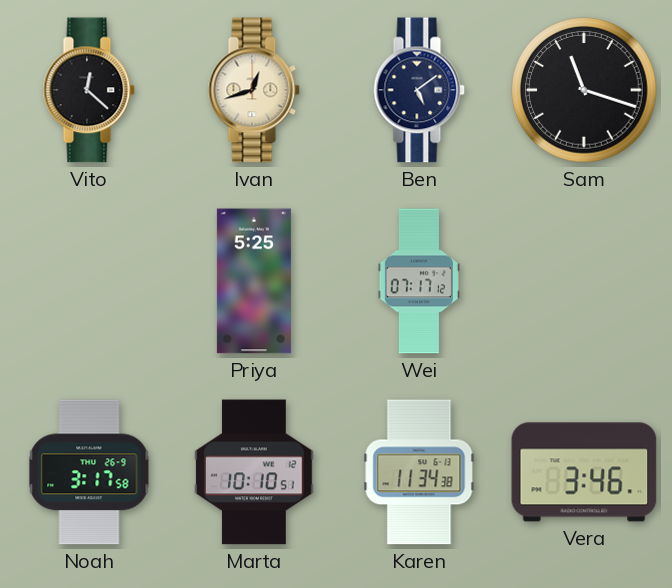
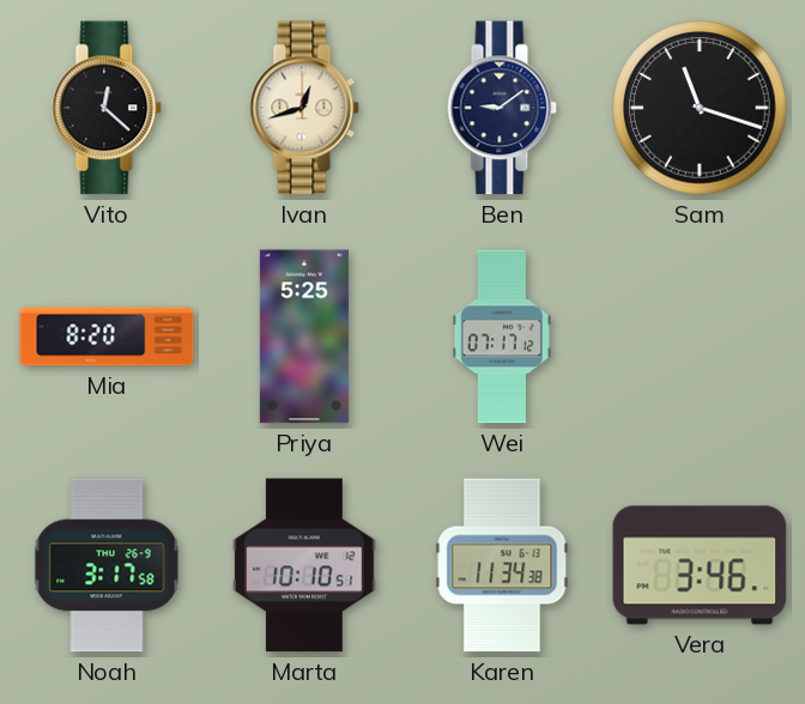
Ben: 5:09 -> 9:09 (502, 108)
Mia: none -> 8:20 (107, 336)
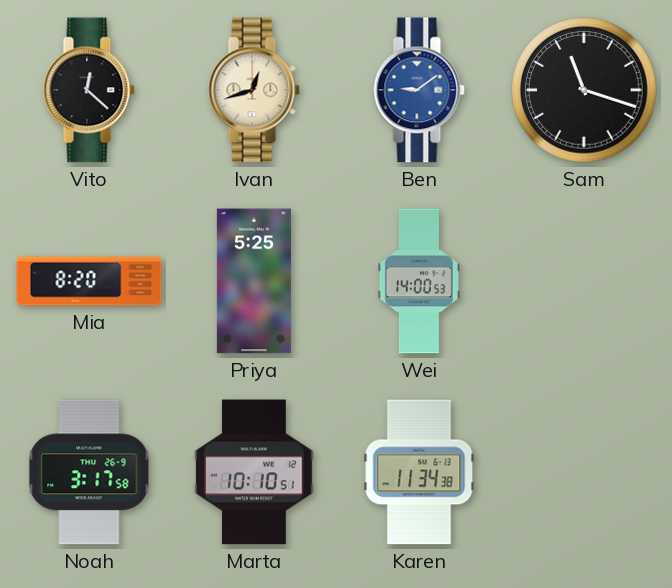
Ben dial: navy -> blue (419, 90)
Wei: 07:17 -> 14:00 (419, 281)
Vera: 3:46 -> none (700, 565)
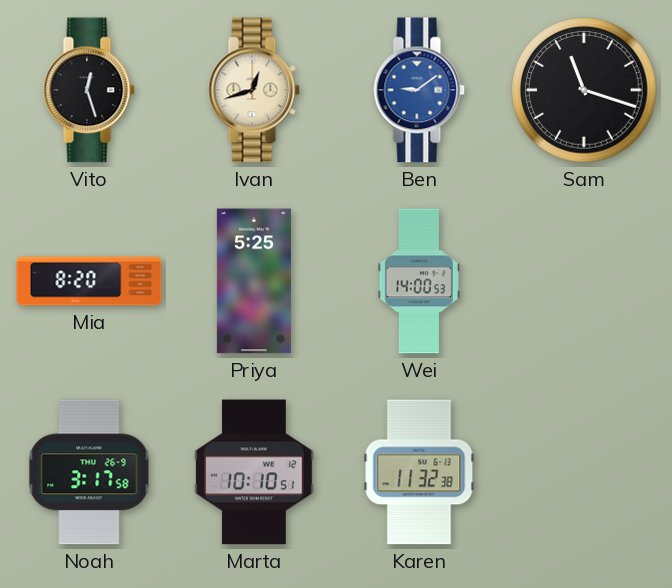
Vito: 12:22 -> 12:27 (89, 90)
Karen: 11:34 -> 11:32 (419, 472)
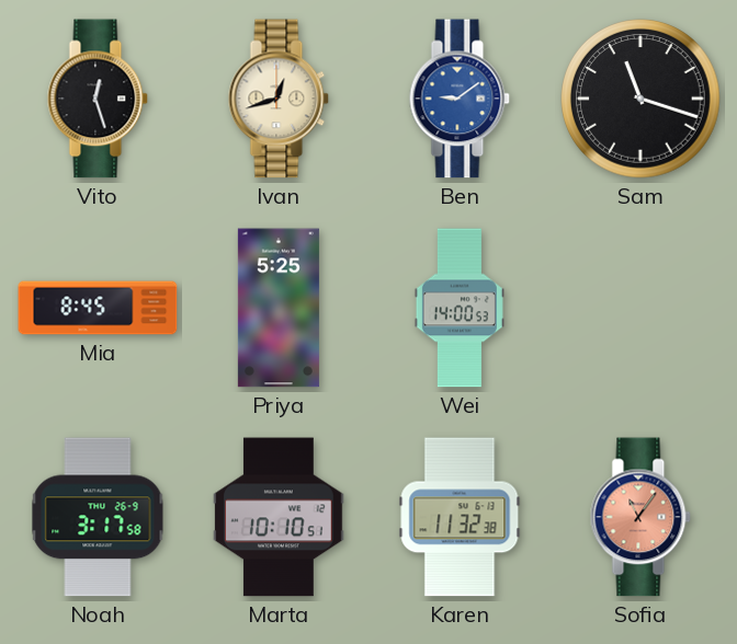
Mia: 8:20 -> 8:45 (98, 308)
Sofia: none -> 11:06 (640, 517)
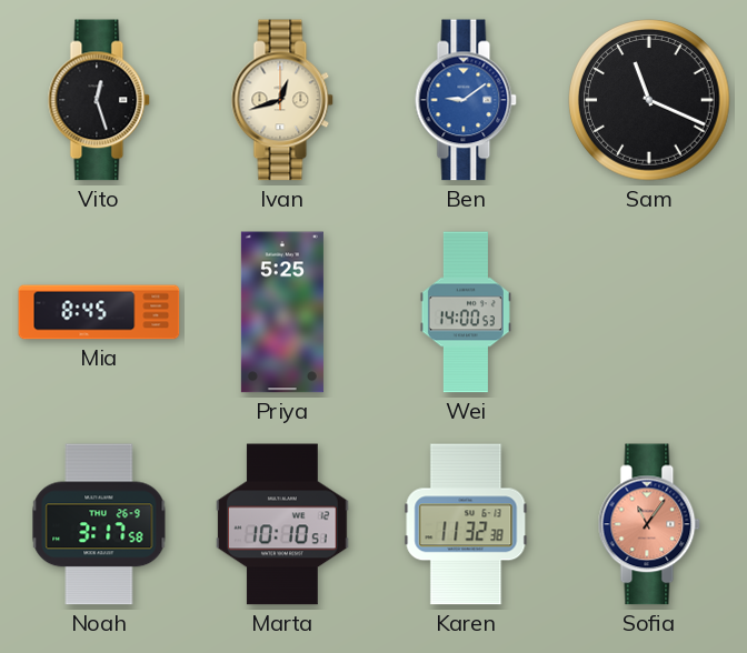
Sam: 11:18 -> 11:19 (649, 100)
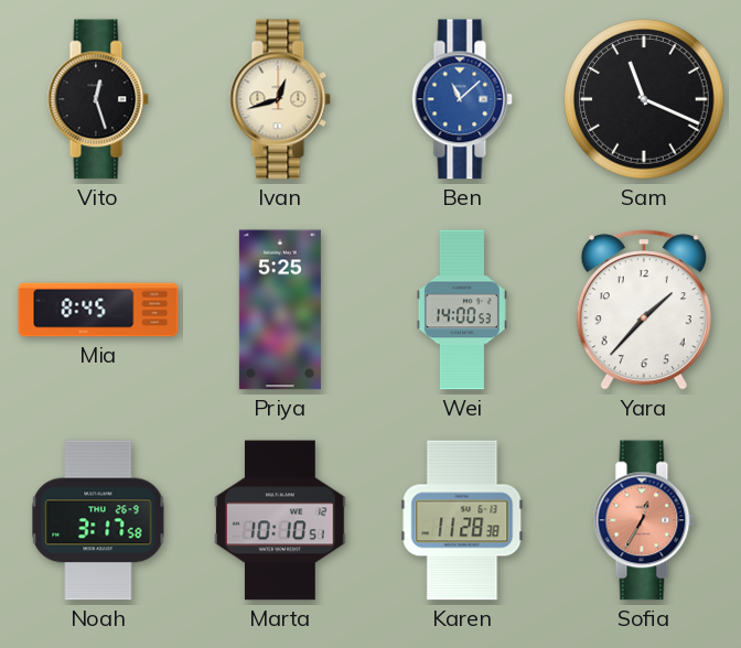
Ben: 9:09 -> 11:08 (462, 99)
Yara: none -> 1:37 (644, 310)
Karen: 11:32 -> 11:28 (462, 520)
Sofia: 11:06 -> 12:35 (644, 520)
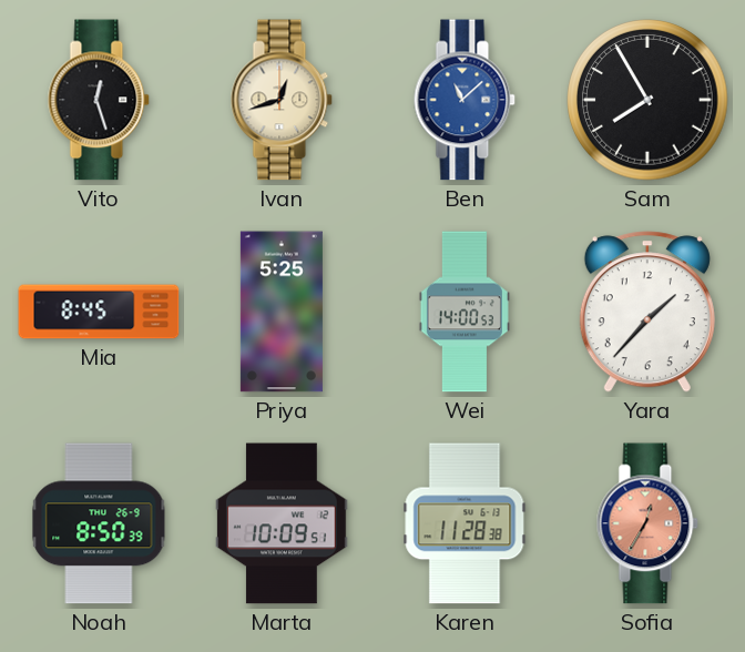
Sam: 11:19 -> 7:55 (647, 100)
Noah: 3:17 -> 8:50 (99, 523)
Marta: 10:10 -> 10:09 (282, 523)
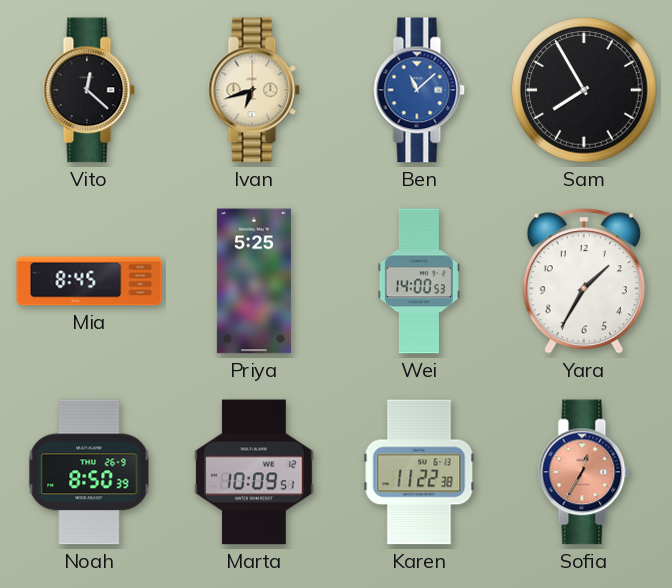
Vito: 12:27 -> 12:22 (89, 90)
Ivan: 12:42 -> 6:42 (254, 90)
Yara: 1:37 -> 1:35 (584, 281)
Karen: 11:28 -> 11:22 (419, 472)
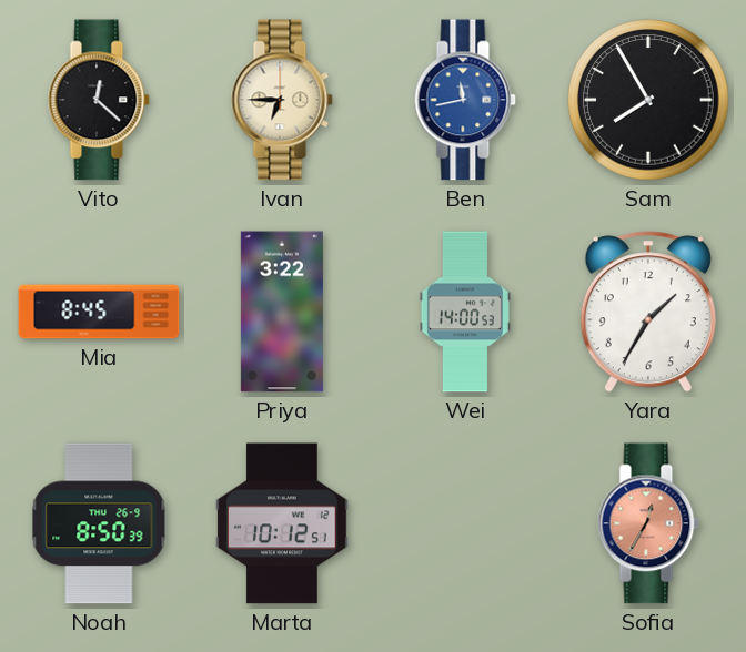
Ivan: 6:42 -> 6:45 (282, 100)
Ben: 11:08 -> 11:43 (465, 100)
Priya: 5:25 -> 3:22 (282, 312)
Marta: 10:09 -> 10:12 (282, 523)
Karen: 11:22 -> none (419, 472)
